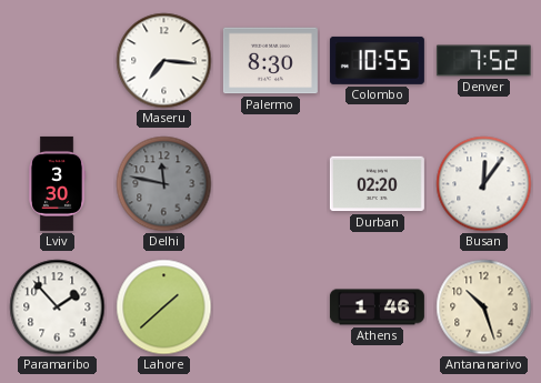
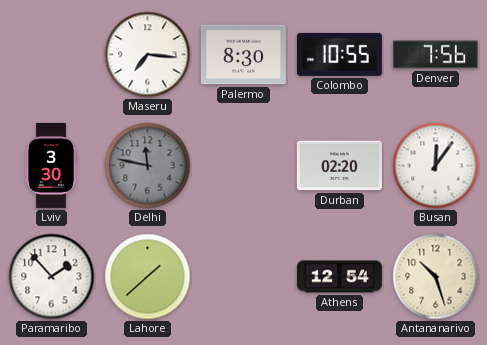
Denver: 7:52 -> 7:56 (435, 55)
Athens: 1:46 -> 12:54 (339, 277)
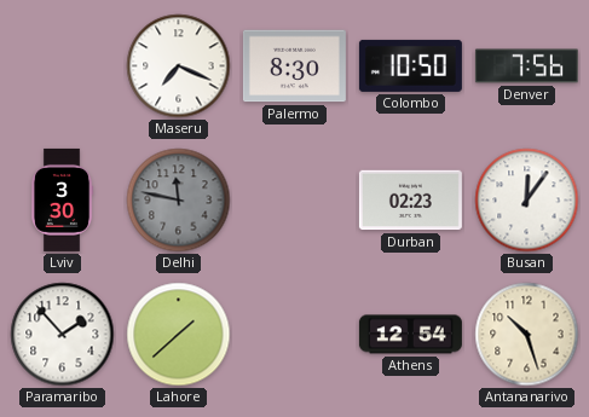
Maseru: 7:16 -> 7:19 (179, 66)
Colombo: 10:55 -> 10:50 (410, 65)
Durban: 02:20 -> 02:23 (410, 201)
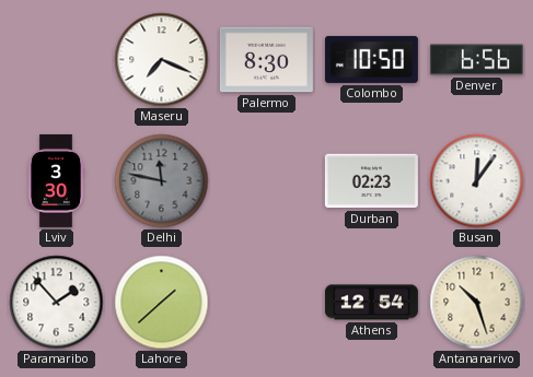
Denver: 7:56 -> 6:56 (476, 60)
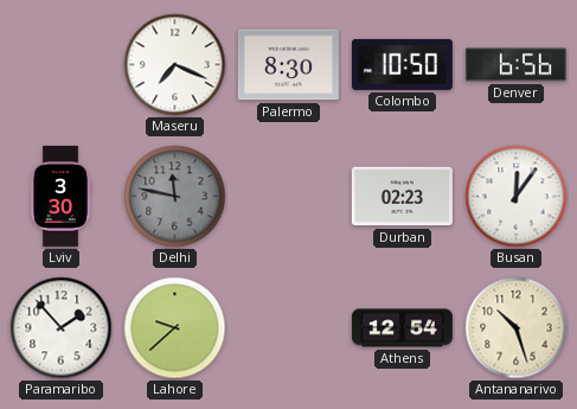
Lahore: 1:38 -> 9:38 (175, 328)
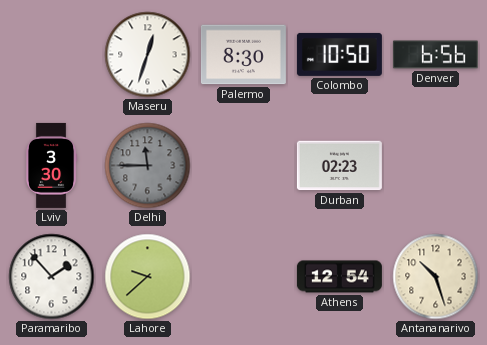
Maseru: 7:19 -> 12:33 (148, 55)
Delhi: 11:47 -> 11:45 (148, 166)
Busan: 12:06 -> none (517, 197)
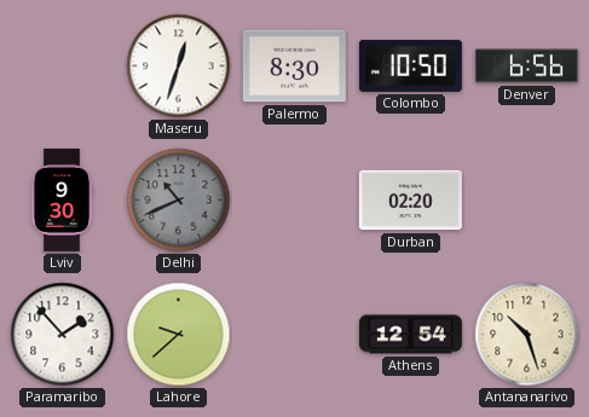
Lviv: 3:30 -> 9:30 (62, 199)
Delhi: 11:45 -> 10:41 (179, 201)
Durban: 02:23 -> 02:20 (410, 201)
